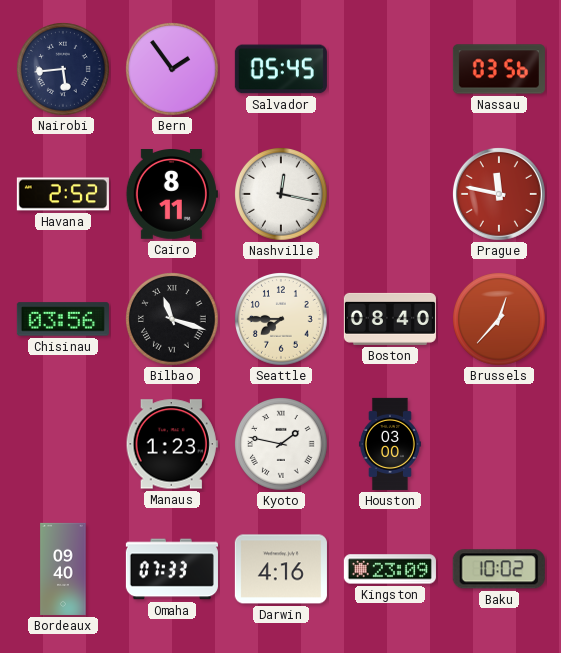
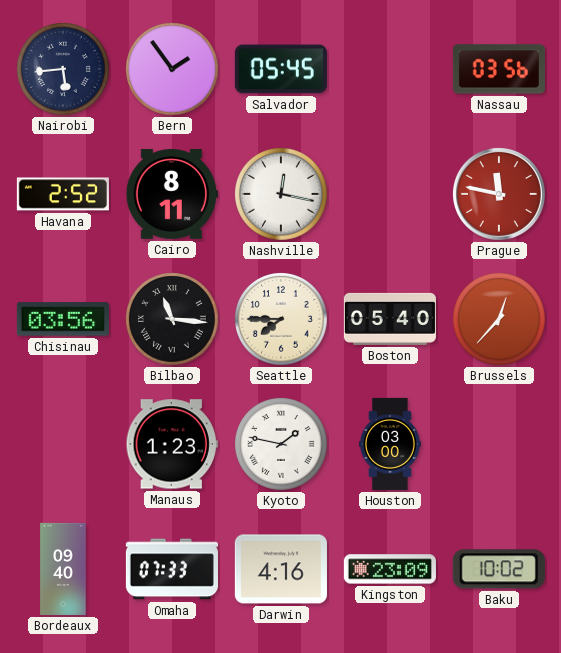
Bilbao: 11:18 -> 11:16 (173, 320)
Boston: 08:40 -> 05:40 (390, 319)
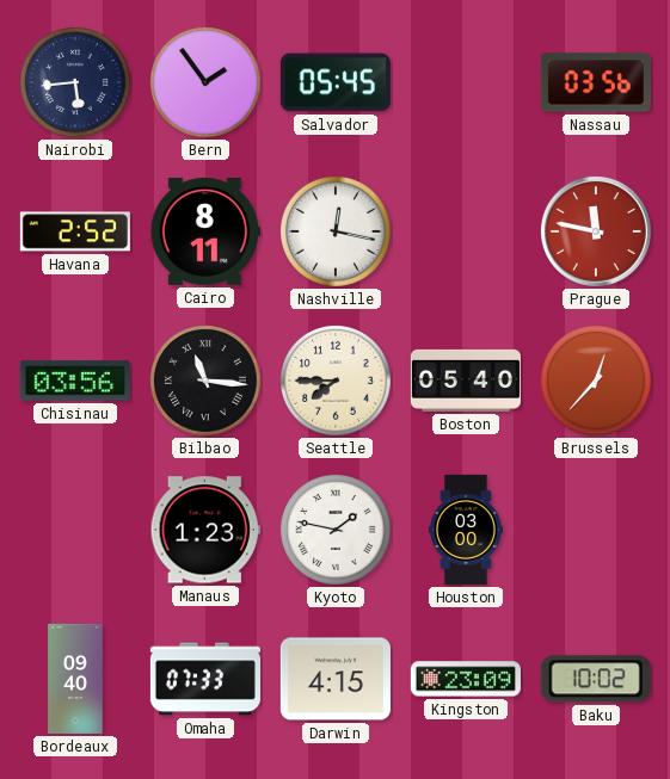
Darwin: 4:16 -> 4:15 (336, 679)
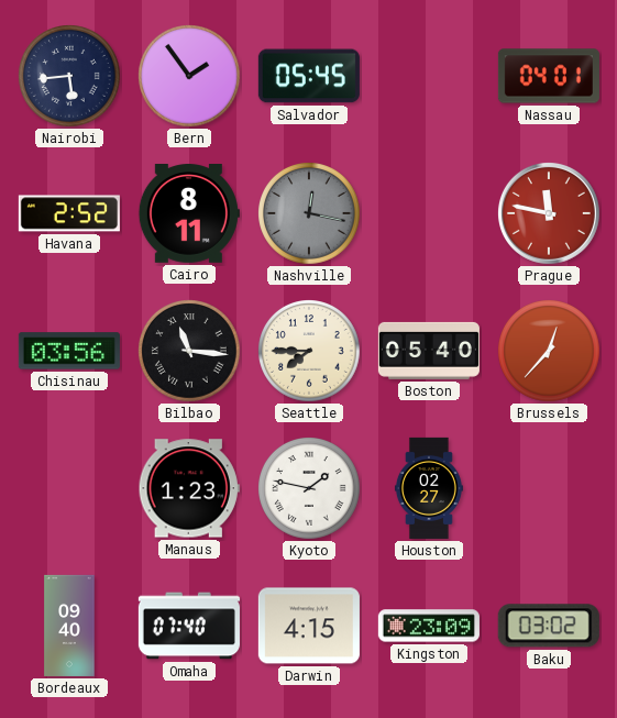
Nassau: 03:56 -> 04:01 (549, 76)
Nashville dial: white -> grey (310, 214)
Houston: 03:00 -> 02:27 (429, 488)
Omaha: 07:33 -> 07:40 (189, 626)
Baku: 10:02 -> 03:02 (549, 626)
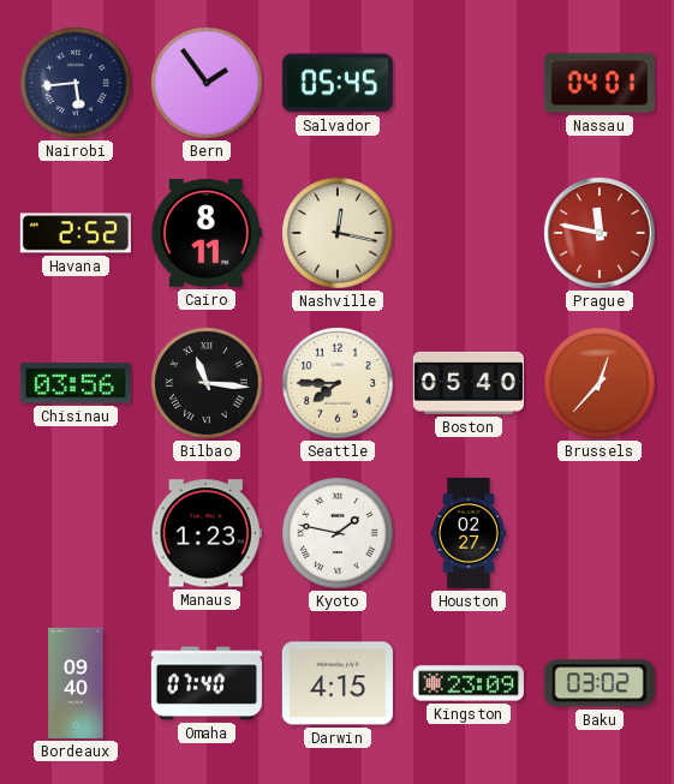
Nashville dial: grey -> cream (339, 234)
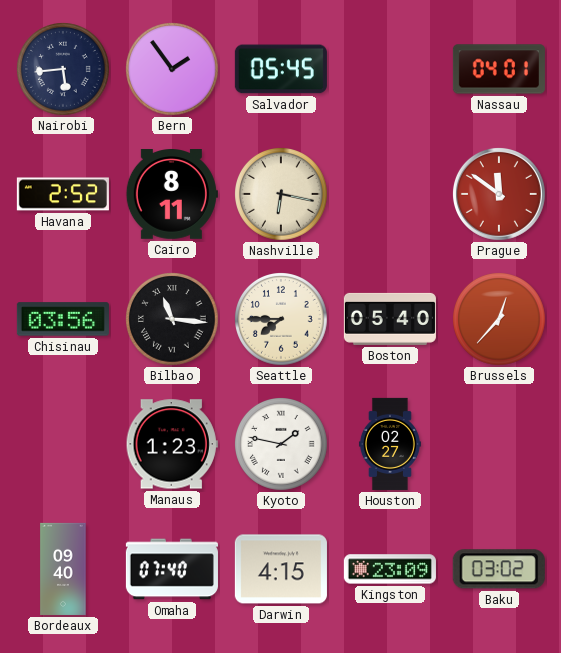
Nashville: 12:17 -> 6:17 (282, 195)
Prague: 11:47 -> 11:51 (499, 194)
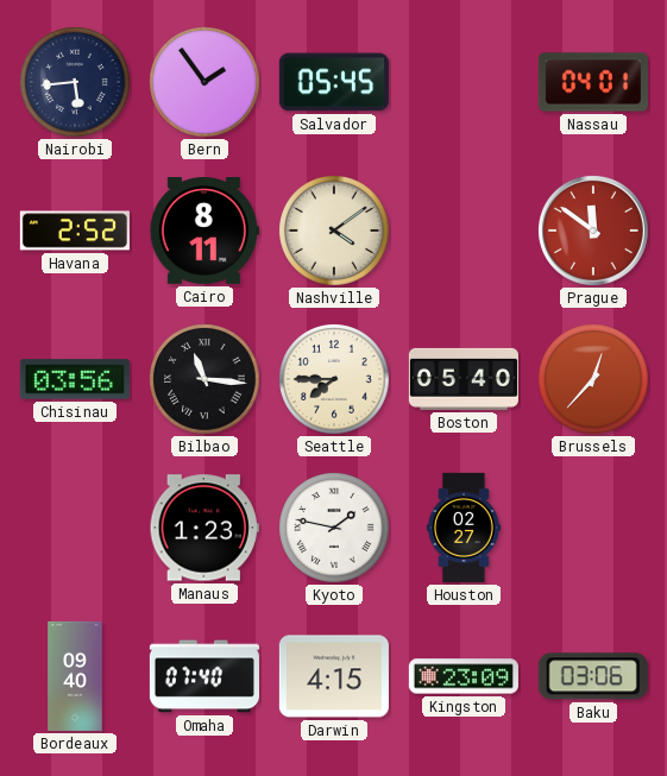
Nashville: 6:17 -> 4:09 (335, 232)
Baku: 03:02 -> 03:06 (593, 676)
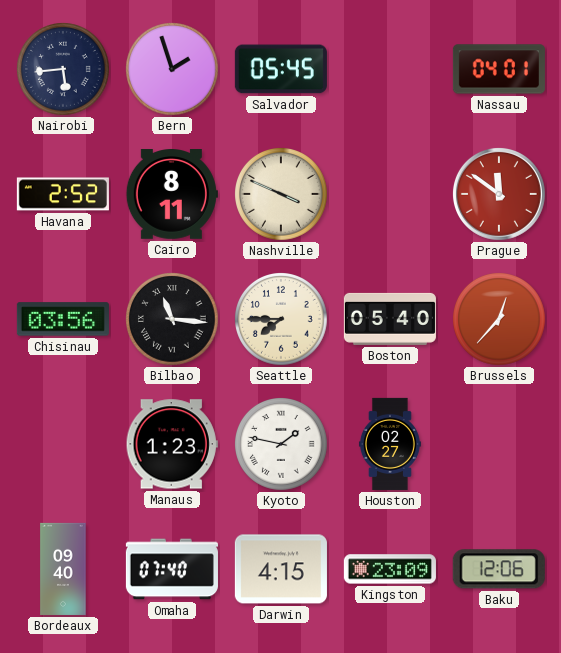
Bern: 1:54 -> 1:57 (173, 70)
Nashville: 4:09 -> 3:49 (282, 195)
Baku: 03:06 -> 12:06 (499, 569)
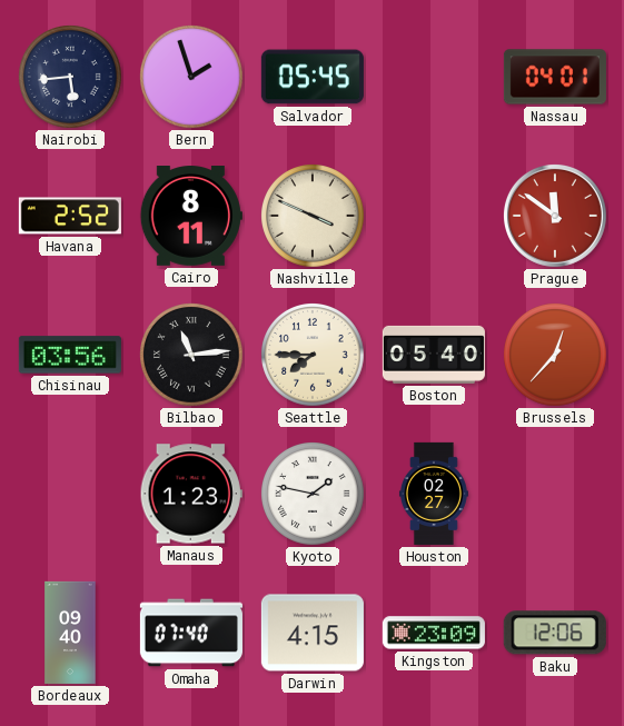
Bilbao: 11:16 -> 11:14 (192, 356)
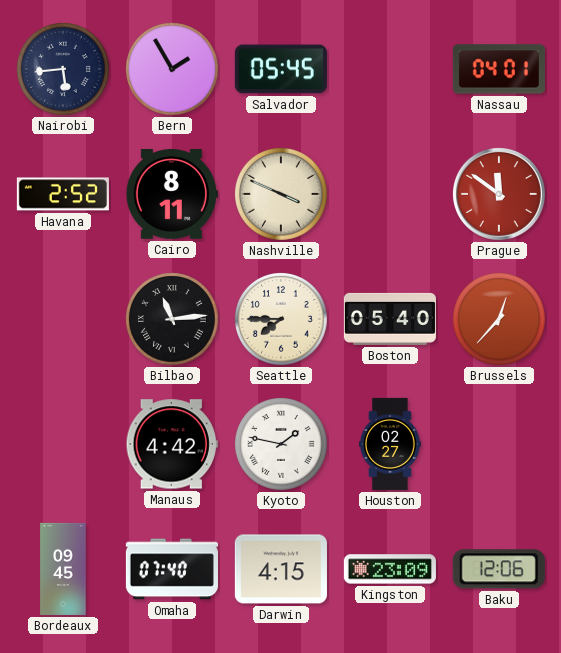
Bern: 1:57 -> 1:55 (173, 70)
Chisinau: 03:56 -> none (70, 355)
Manaus: 1:23 -> 4:42 (172, 444)
Bordeaux: 09:40 -> 09:45 (63, 569)
